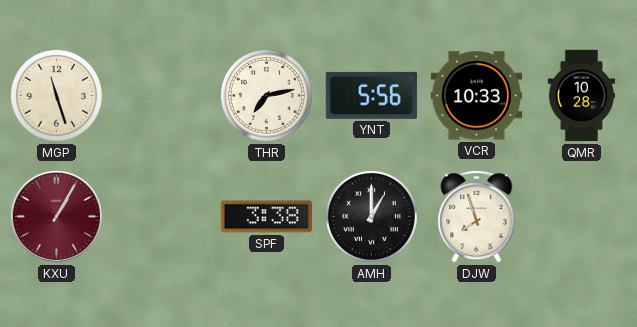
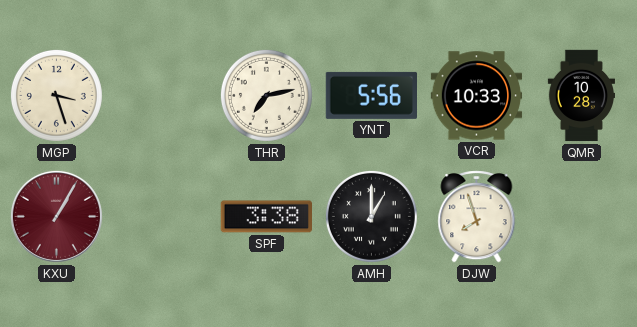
MGP: 11:27 -> 3:27 (56, 95)
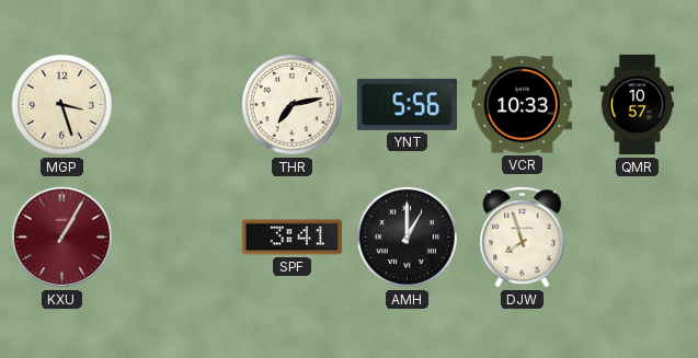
QMR: 10:28 -> 10:57 (637, 105)
SPF: 3:38 -> 3:41 (291, 238)
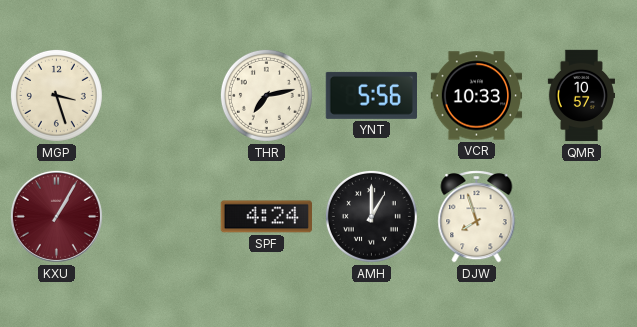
SPF: 3:41 -> 4:24 (266, 217)
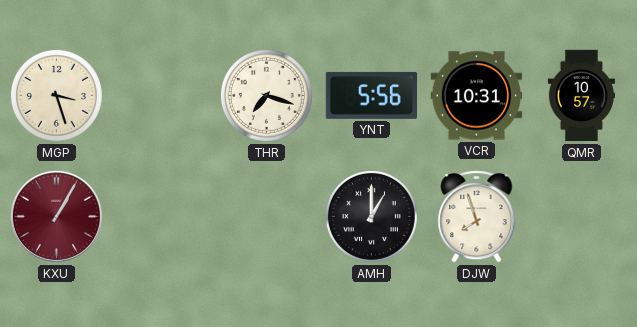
THR: 7:13 -> 7:18 (266, 95)
VCR: 10:33 -> 10:31 (477, 96)
SPF: 4:24 -> none (266, 217)
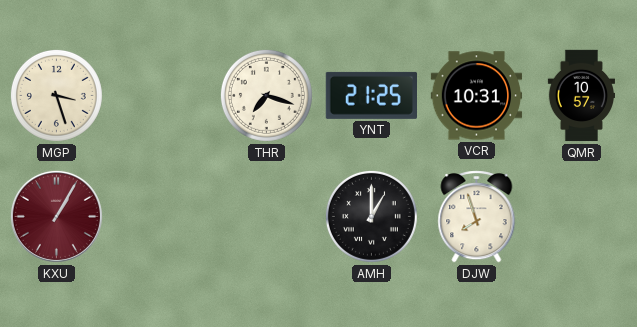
YNT: 5:56 -> 21:25 (371, 95)
